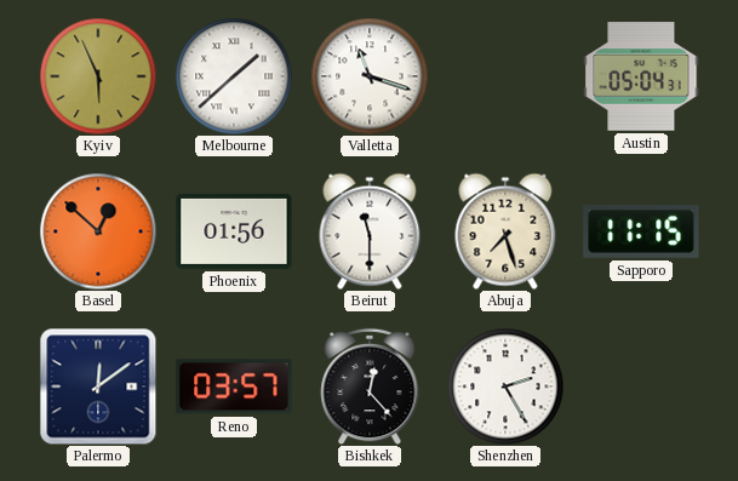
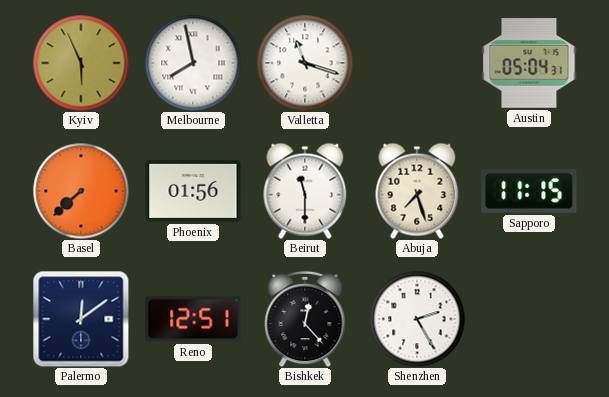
Melbourne: 1:38 -> 7:58 (193, 63)
Basel: 12:52 -> 7:38 (81, 191)
Reno: 03:57 -> 12:51 (193, 319)
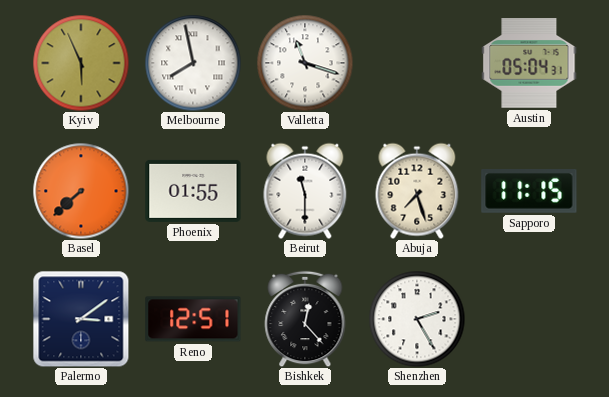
Phoenix: 01:56 -> 01:55 (193, 191)
Palermo: 12:09 -> 3:09 (81, 319)
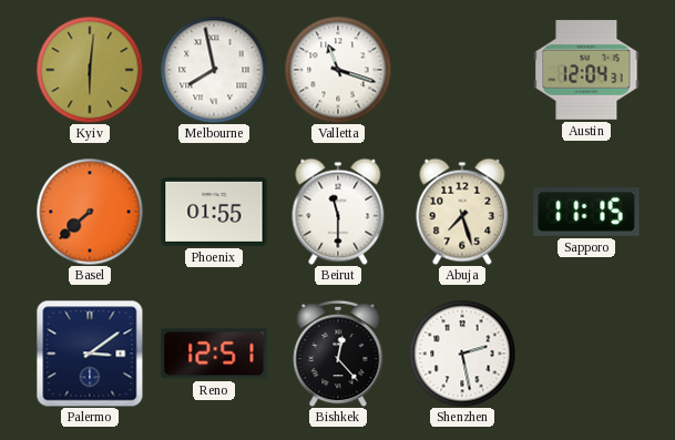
Kyiv: 5:56 -> 6:01 (90, 70)
Austin: 05:04 -> 12:04 (586, 70)
Shenzhen: 2:25 -> 2:28 (462, 354)
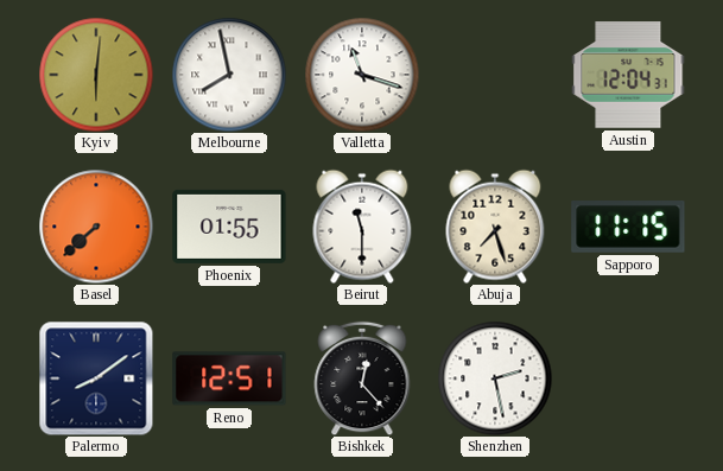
Palermo: 3:09 -> 8:09 (96, 378)
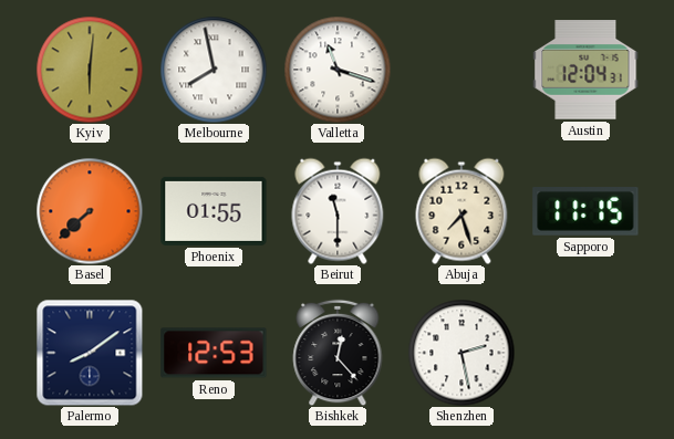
Reno: 12:51 -> 12:53 (214, 353)
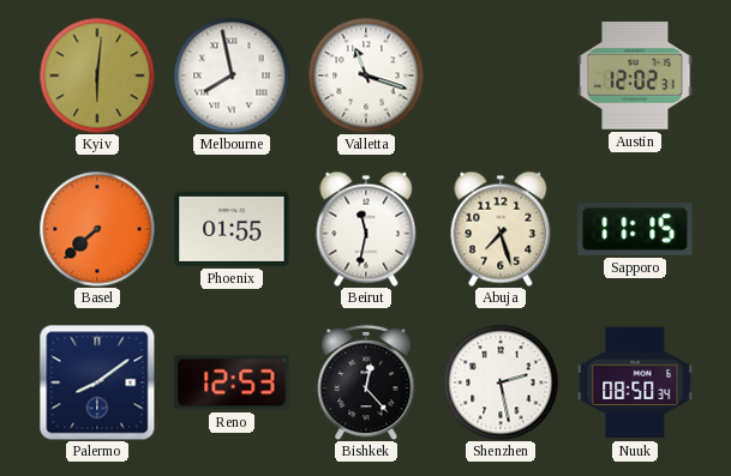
Austin: 12:04 -> 12:02 (635, 76)
Beirut: 11:30 -> 11:32 (366, 229)
Nuuk: none -> 08:50 (635, 382)
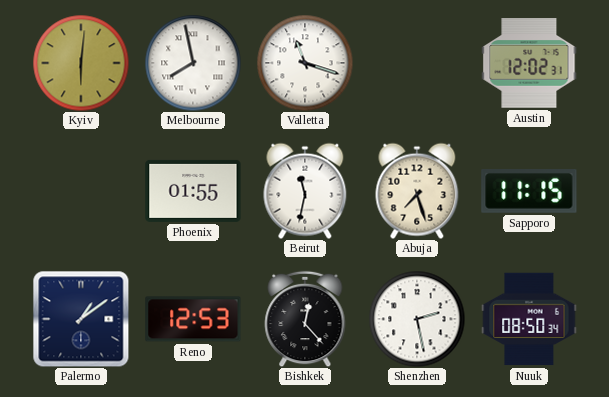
Basel: 7:38 -> none (97, 229)
Palermo: 8:09 -> 1:09 (81, 319)
